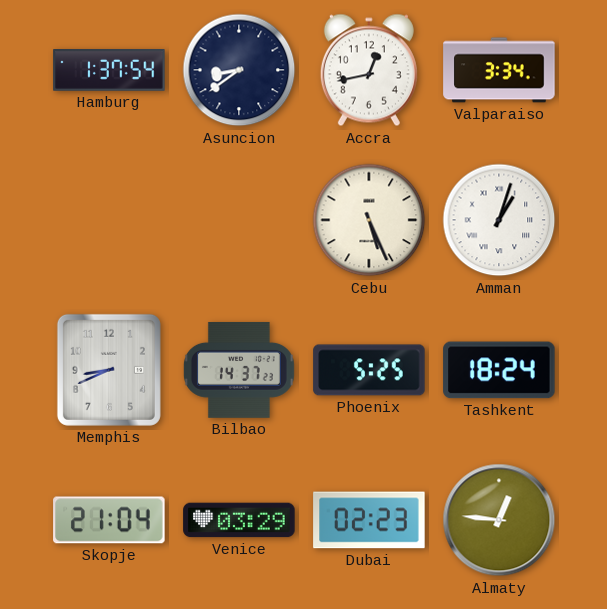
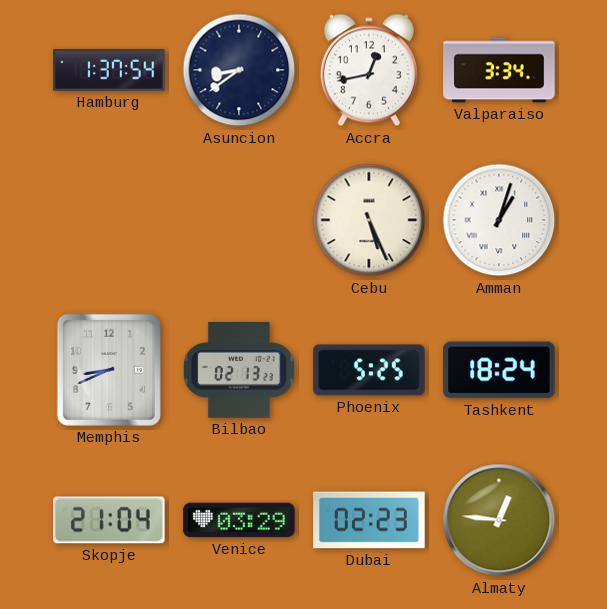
Bilbao: 14:37 -> 02:13 (239, 370)
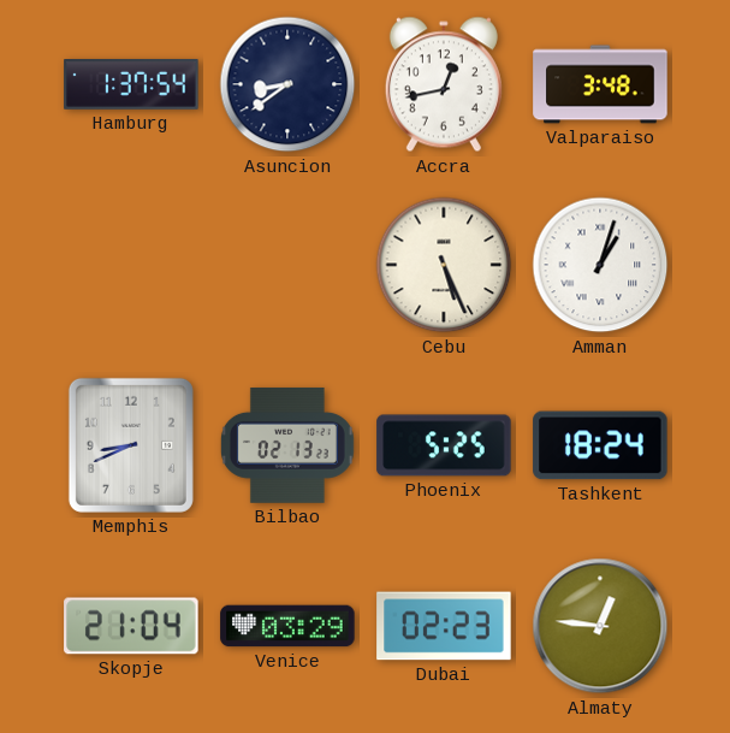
Valparaiso: 3:34 -> 3:48 (600, 84)
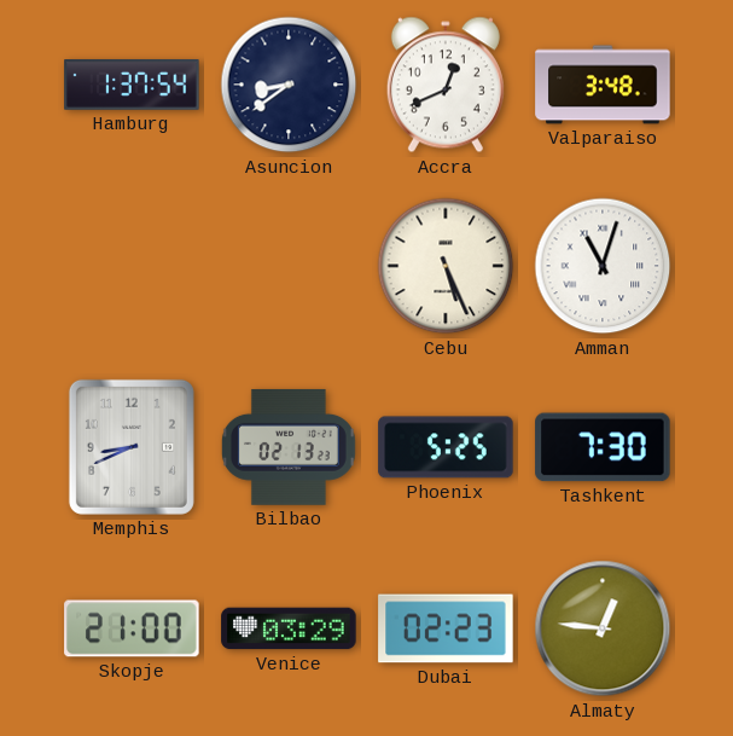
Accra: 12:43 -> 12:41 (446, 85)
Amman: 1:03 -> 11:03 (603, 266)
Tashkent: 18:24 -> 7:30 (603, 447)
Skopje: 21:04 -> 21:00 (132, 628)
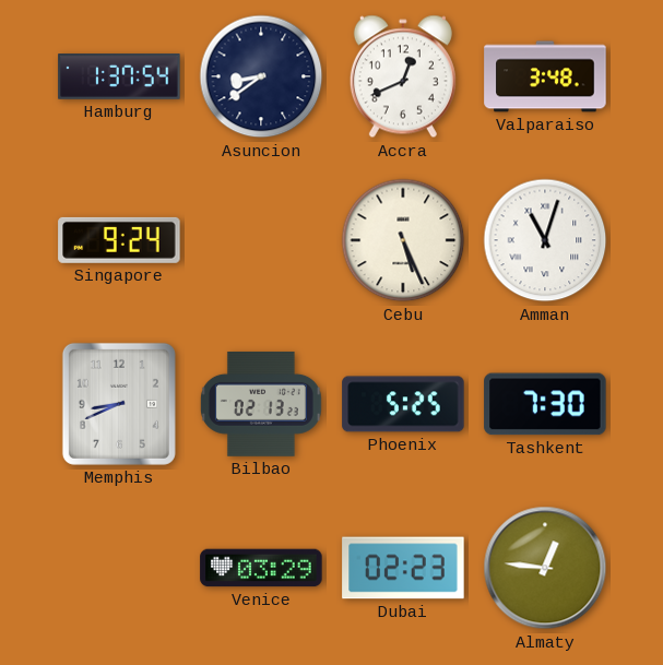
Singapore: none -> 9:24 (119, 240)
Skopje: 21:00 -> none (132, 628)
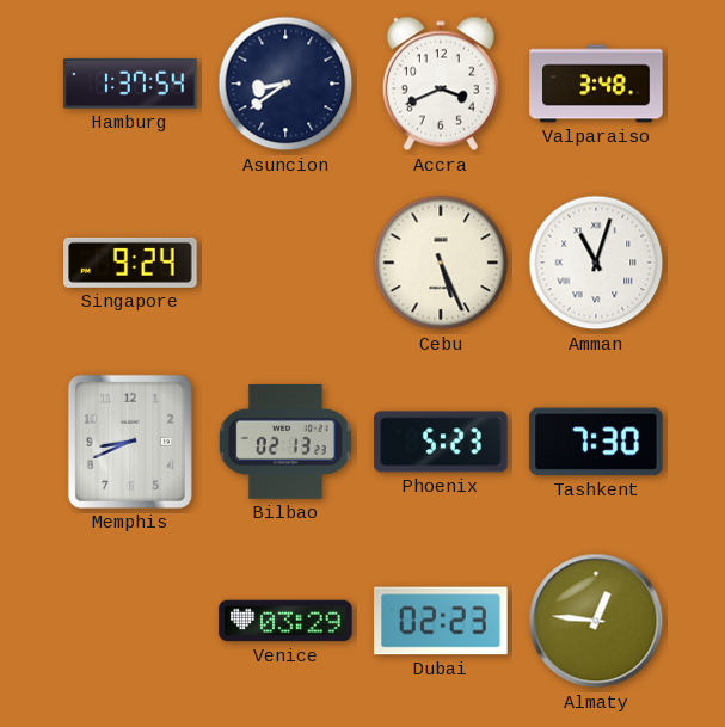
Accra: 12:41 -> 3:41 (441, 84)
Phoenix: 5:25 -> 5:23 (441, 442)
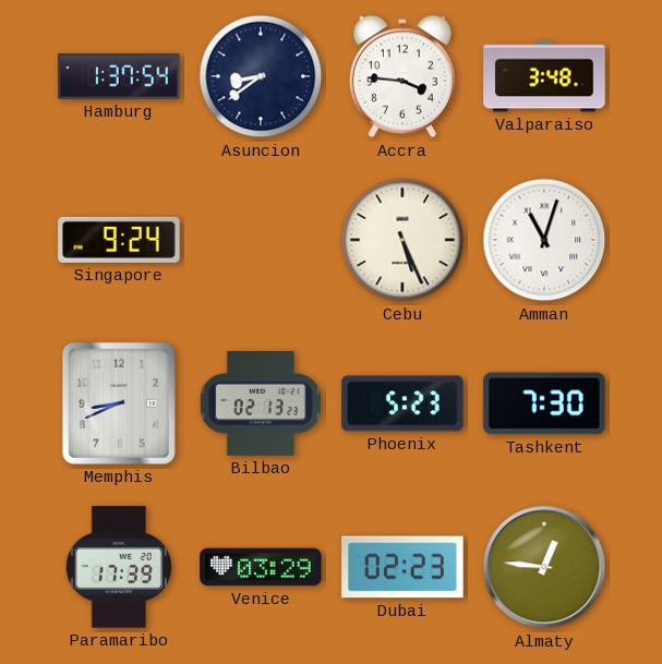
Accra: 3:41 -> 3:46 (402, 76)
Paramaribo: none -> 17:39 (119, 567)
